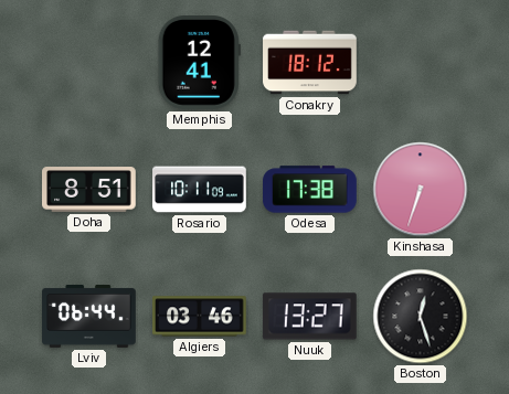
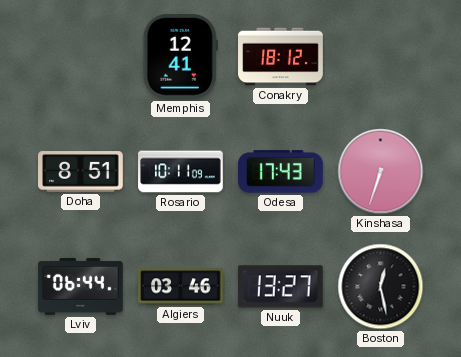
Odesa: 17:38 -> 17:43 (281, 172)
Boston: 12:27 -> 12:28 (381, 287)
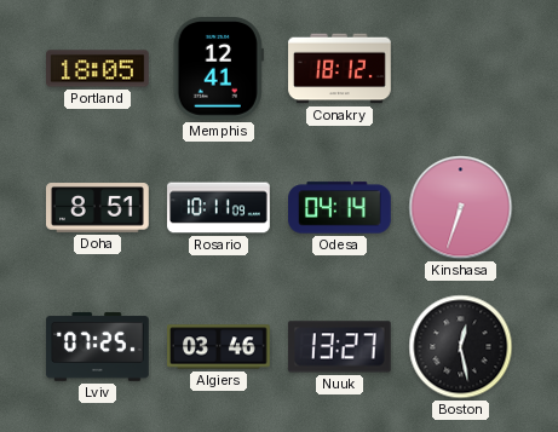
Portland: none -> 18:05 (98, 69)
Odesa: 17:43 -> 04:14 (340, 208)
Lviv: 06:44 -> 07:25 (98, 346)
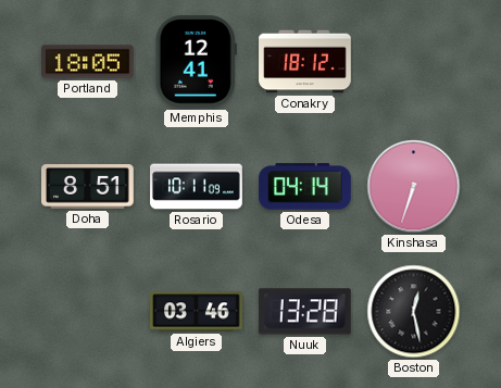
Lviv: 07:25 -> none (98, 346)
Nuuk: 13:27 -> 13:28 (304, 312)
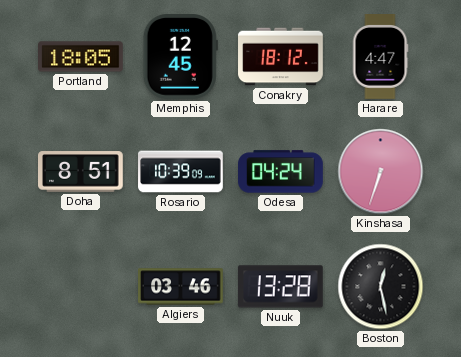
Memphis: 12:41 -> 12:45 (180, 57)
Harare: none -> 4:47 (380, 57)
Rosario: 10:11 -> 10:39 (181, 172)
Odesa: 04:14 -> 04:24 (281, 172)
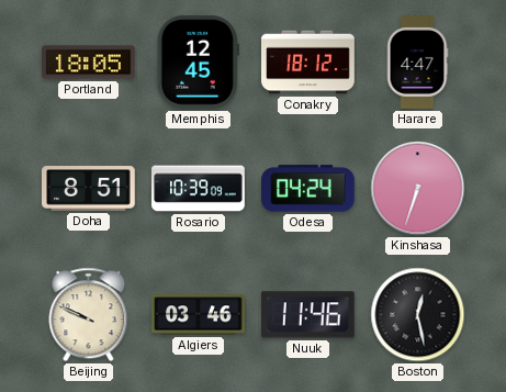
Beijing: none -> 9:49 (89, 315)
Nuuk: 13:28 -> 11:46 (307, 315)
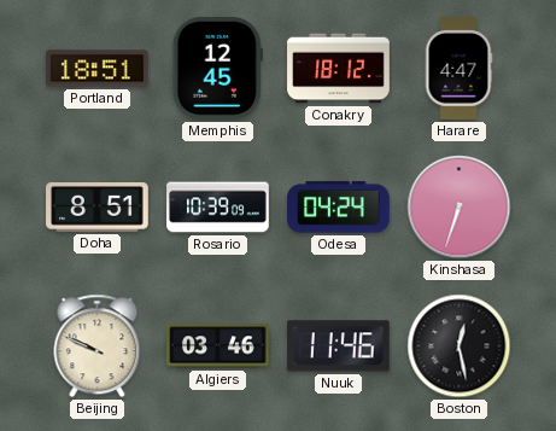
Portland: 18:05 -> 18:51 (98, 69)
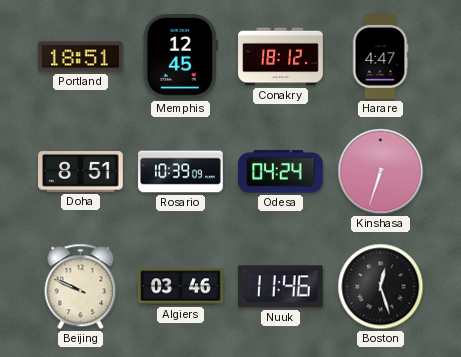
Boston: 12:28 -> 12:27 (381, 287)
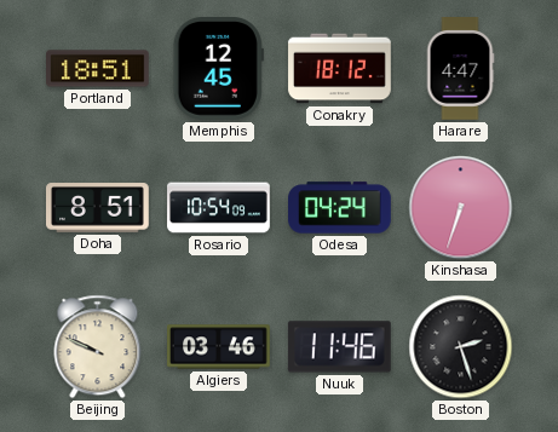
Rosario: 10:39 -> 10:54 (219, 208)
Boston: 12:27 -> 2:27 (461, 347)
